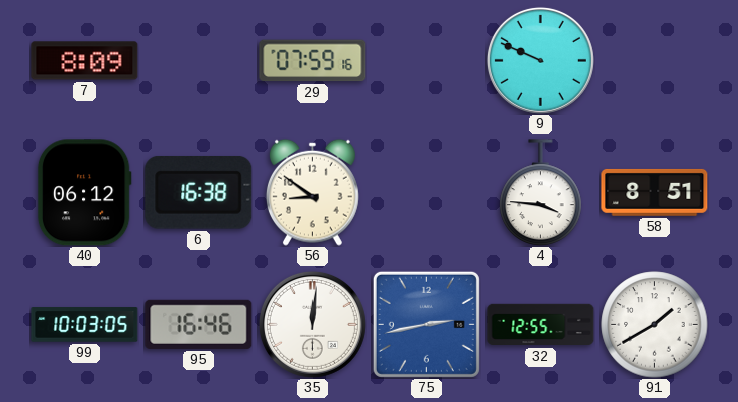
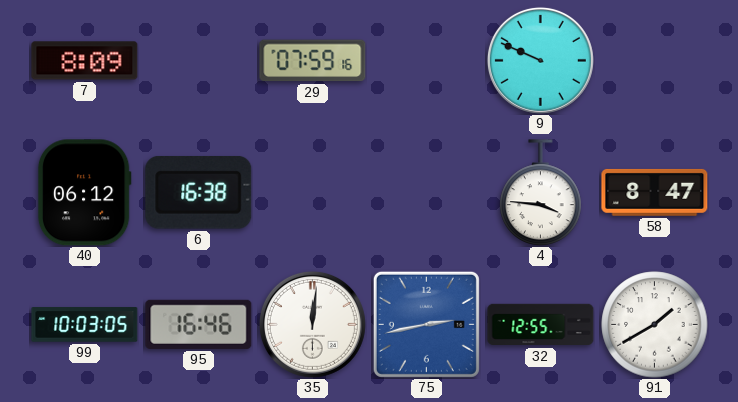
56: 8:51 -> none (312, 192)
58: 8:51 -> 8:47 (655, 192)
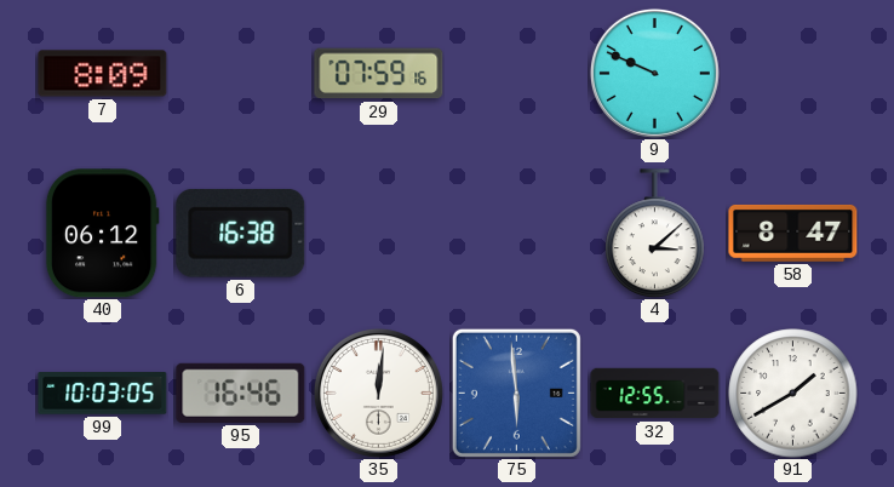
4: 3:46 -> 3:08 (655, 234)
75: 2:43 -> 5:59 (516, 393)
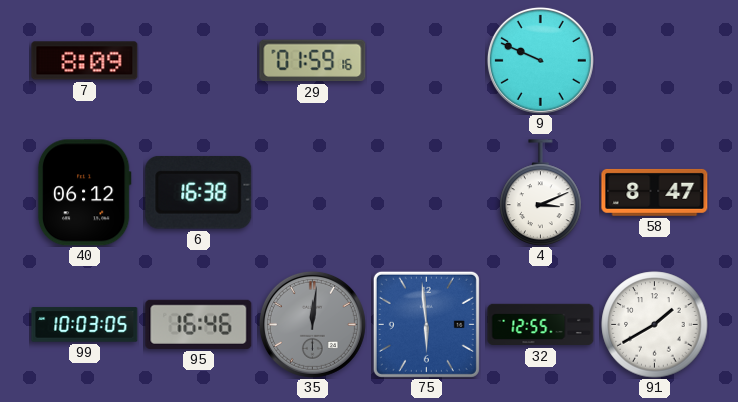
29: 07:59 -> 01:59 (313, 61)
4: 3:08 -> 3:11 (541, 193)
35 dial: white -> grey (312, 324)
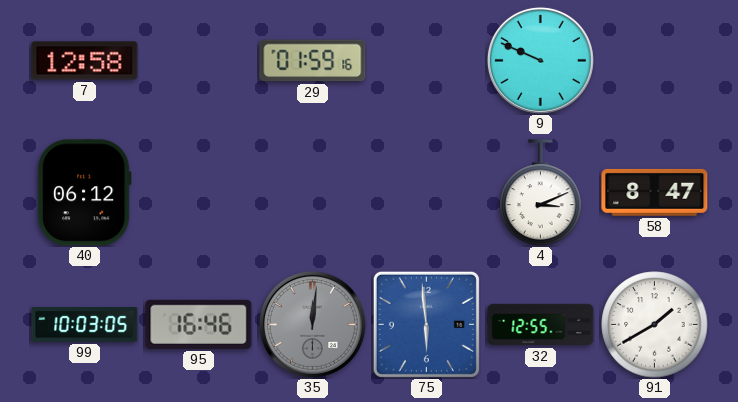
7: 8:09 -> 12:58 (85, 61)
6: 16:38 -> none (199, 192)
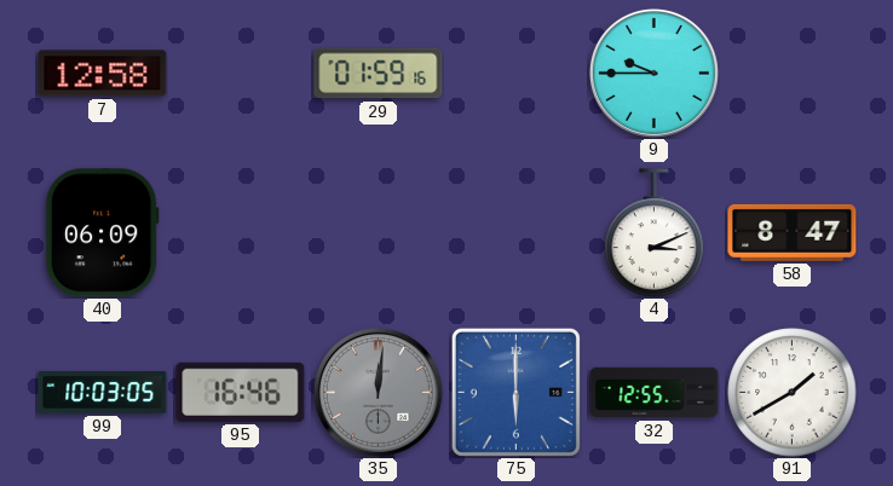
9: 9:49 -> 9:45 (653, 73)
40: 06:12 -> 06:09 (102, 233)
75: 5:59 -> 6:00 (515, 392)
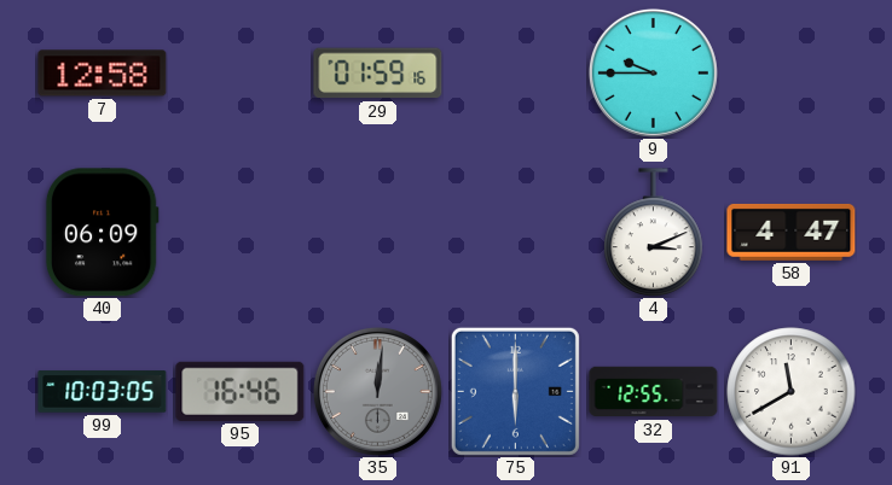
58: 8:47 -> 4:47 (792, 232)
91: 1:40 -> 11:40 (792, 392)
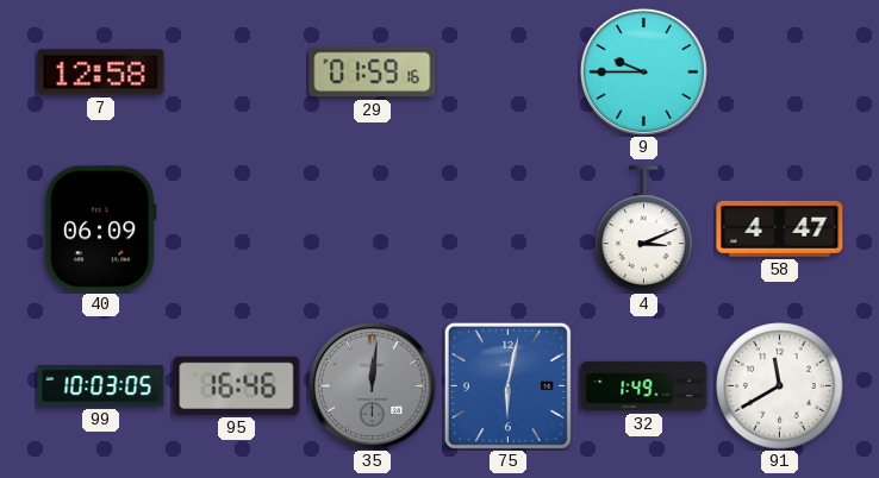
75: 6:00 -> 6:02 (507, 385)
32: 12:55 -> 1:49 (644, 386)
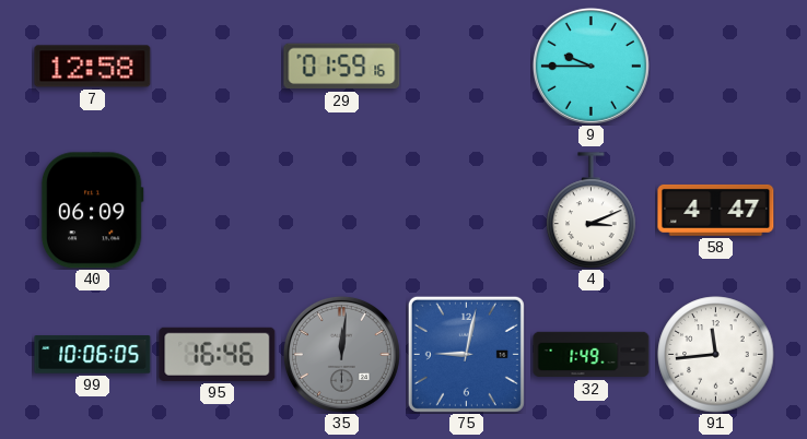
99: 10:03 -> 10:06 (93, 355)
75: 6:02 -> 9:02 (466, 354)
91: 11:40 -> 11:44 (716, 355)
